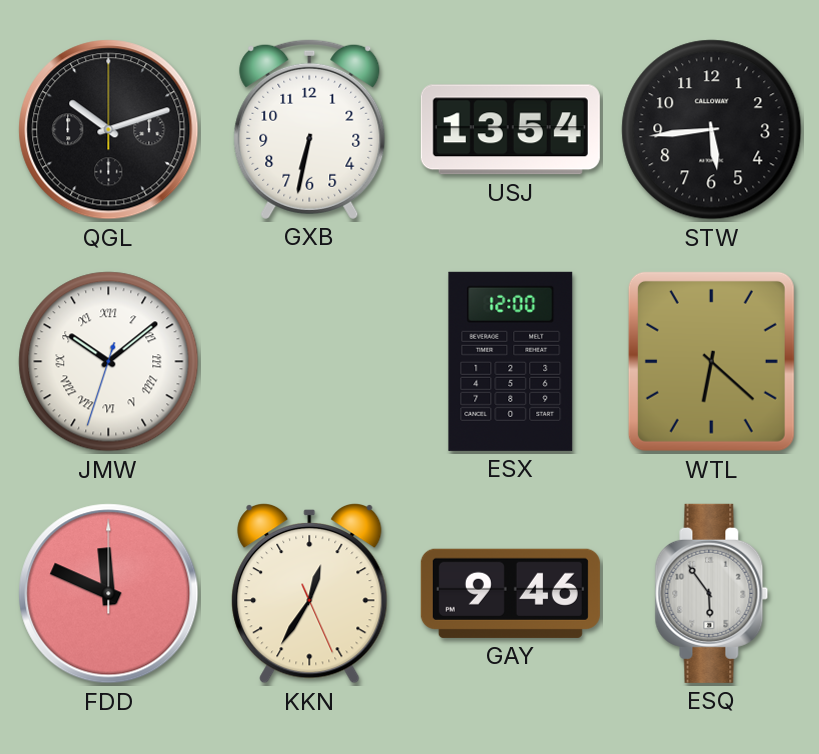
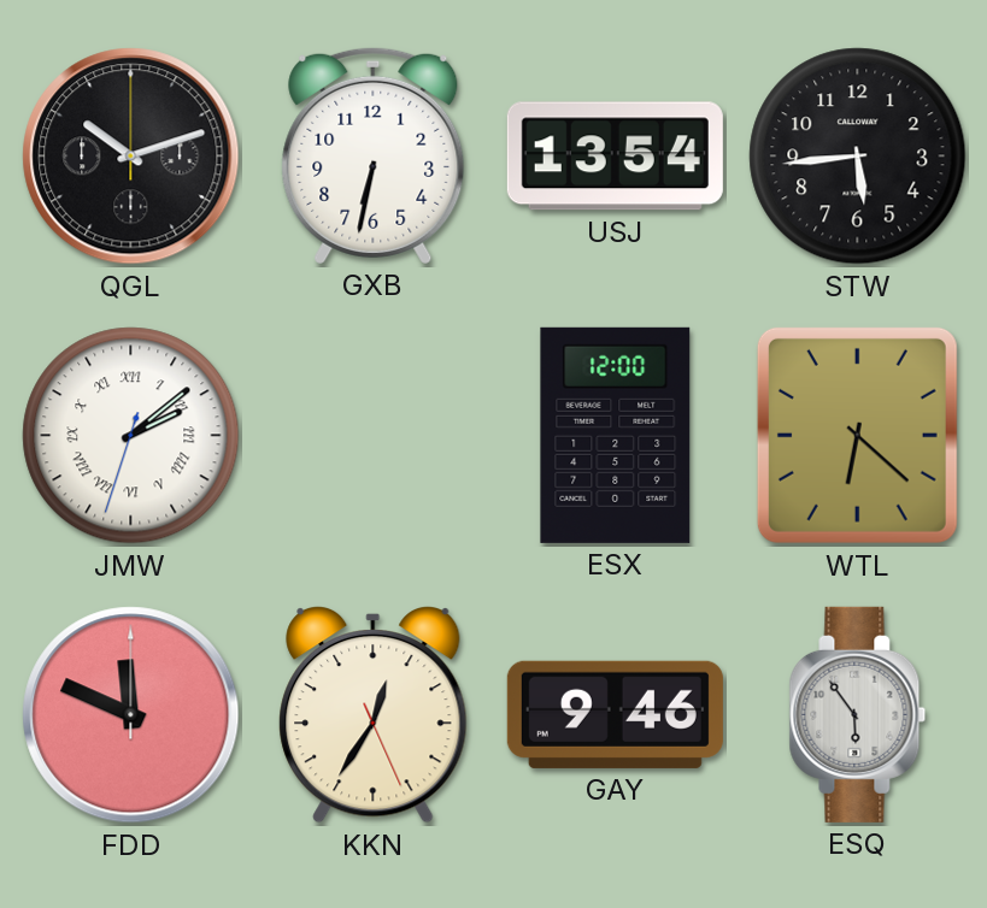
JMW: 10:08 -> 2:08 (131, 436)
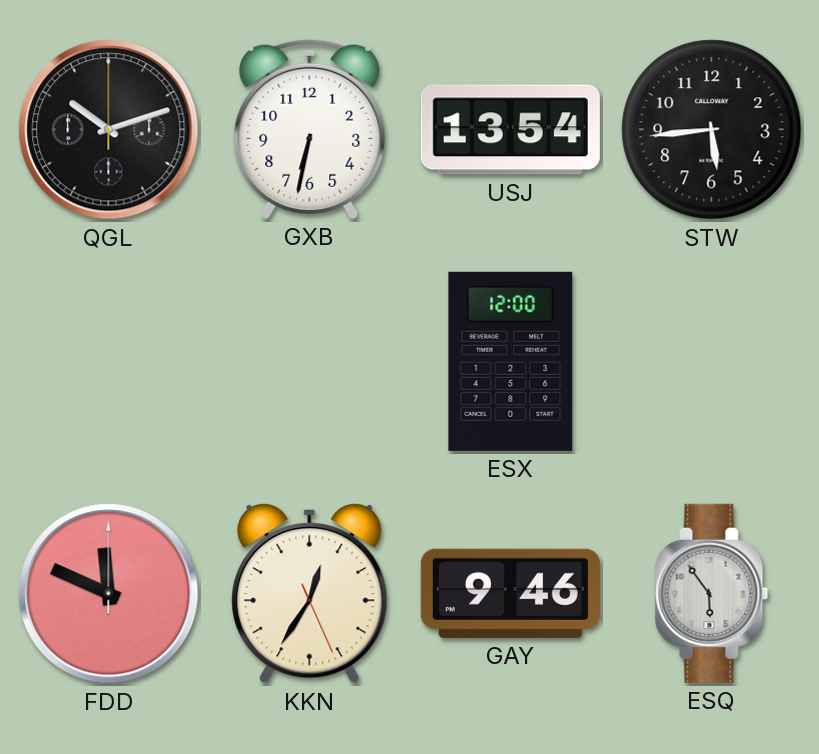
JMW: 2:08 -> none (131, 436)
WTL: 6:22 -> none (857, 435)
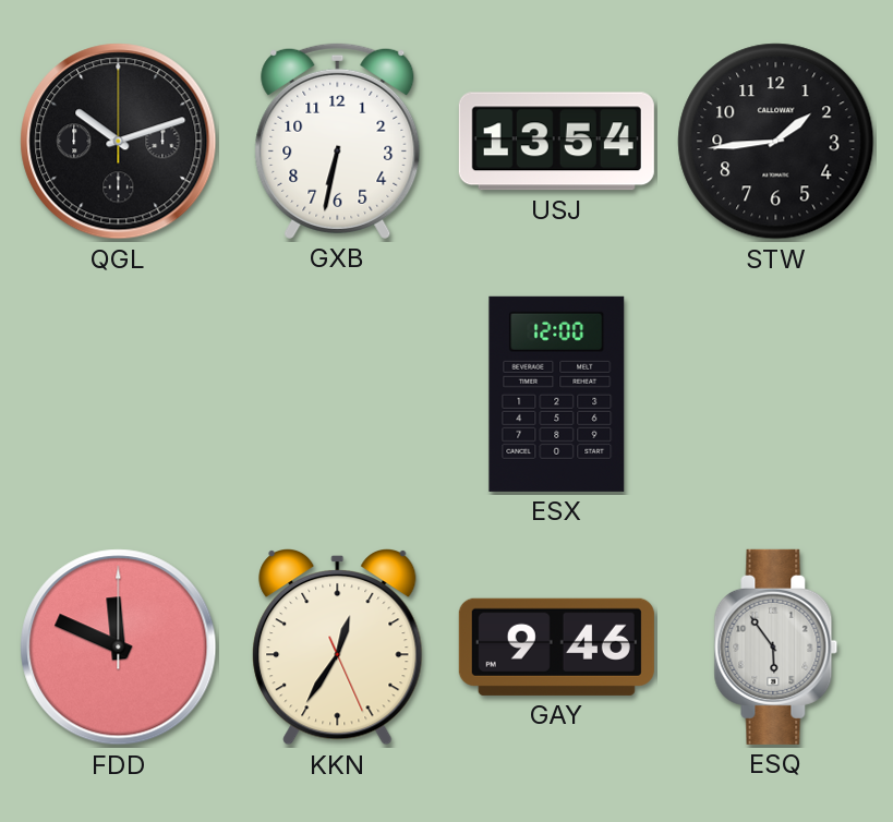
STW: 5:44 -> 1:44 (776, 142)
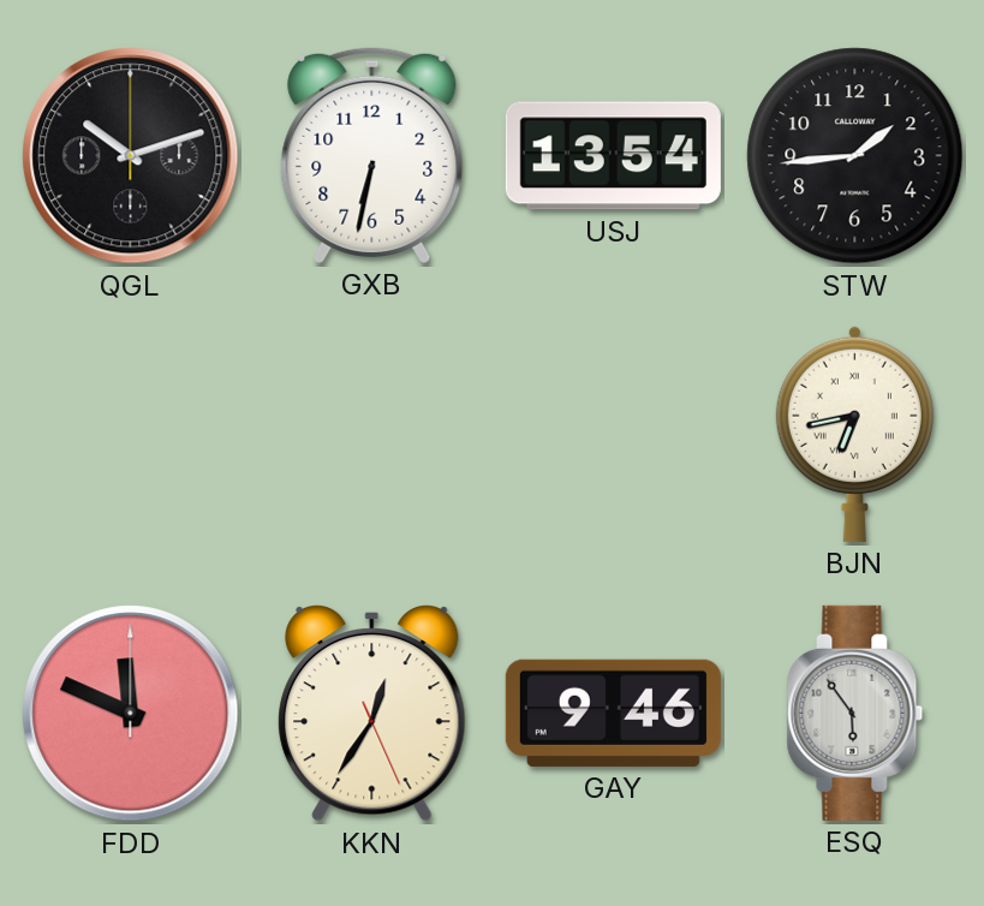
ESX: 12:00 -> none (557, 394)
BJN: none -> 6:43 (854, 434)
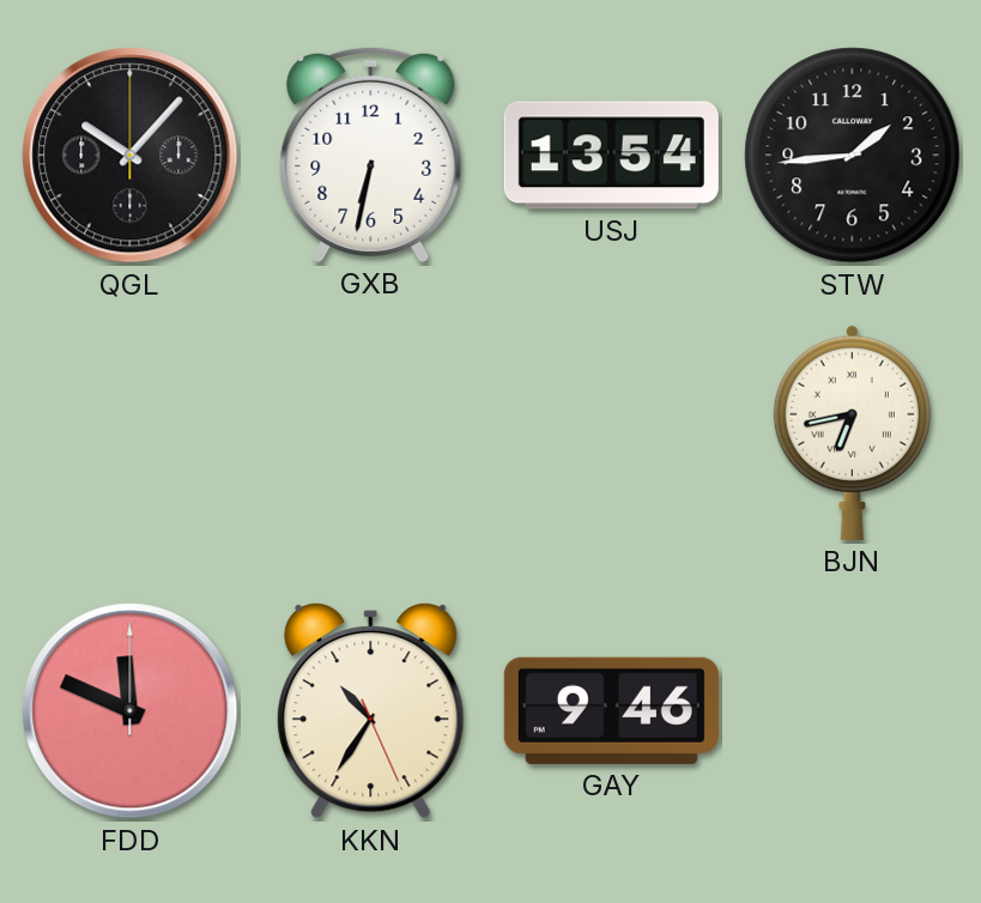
QGL: 10:12 -> 10:07 (131, 156)
KKN: 12:35 -> 10:35 (371, 711)
ESQ: 5:54 -> none (855, 713)
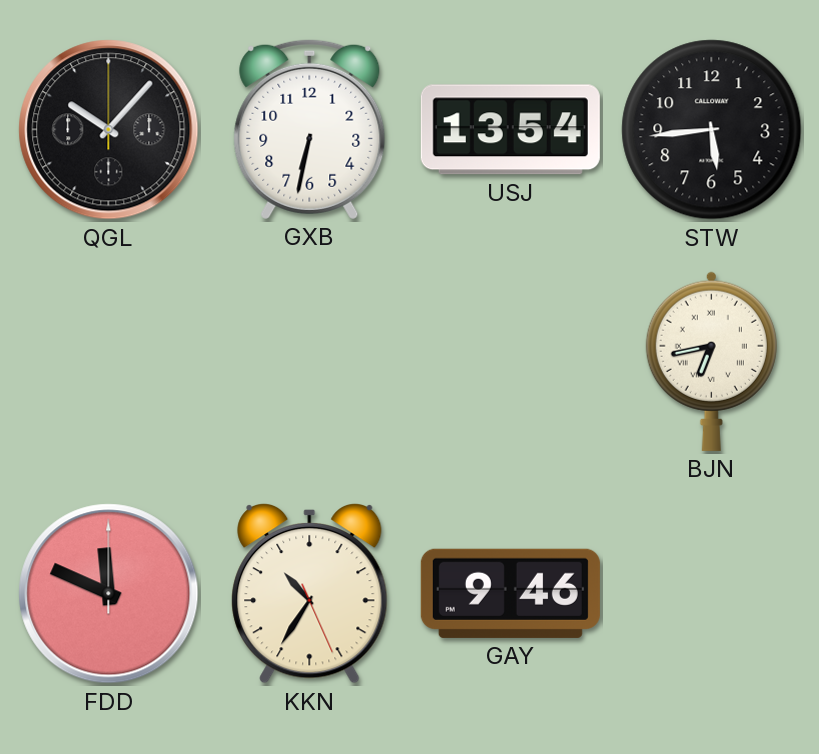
STW: 1:44 -> 5:44 (712, 130)
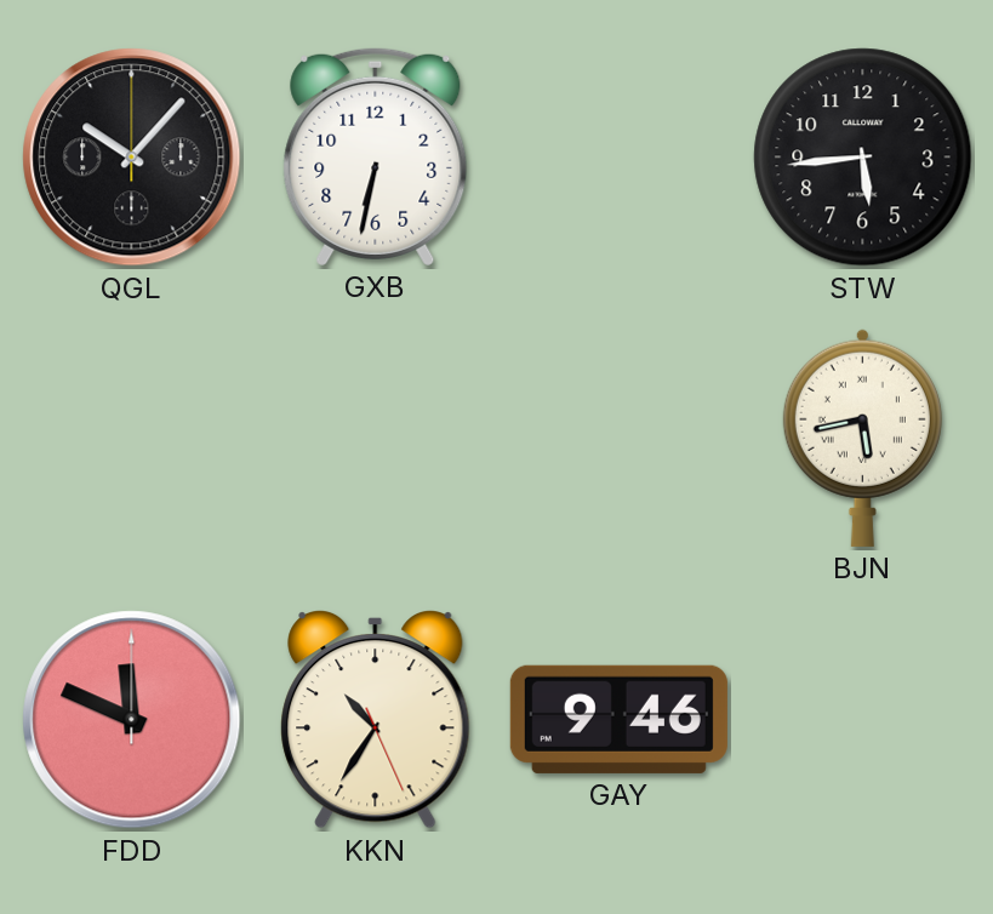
USJ: 13:54 -> none (510, 130)
BJN: 6:43 -> 5:43 (862, 438)
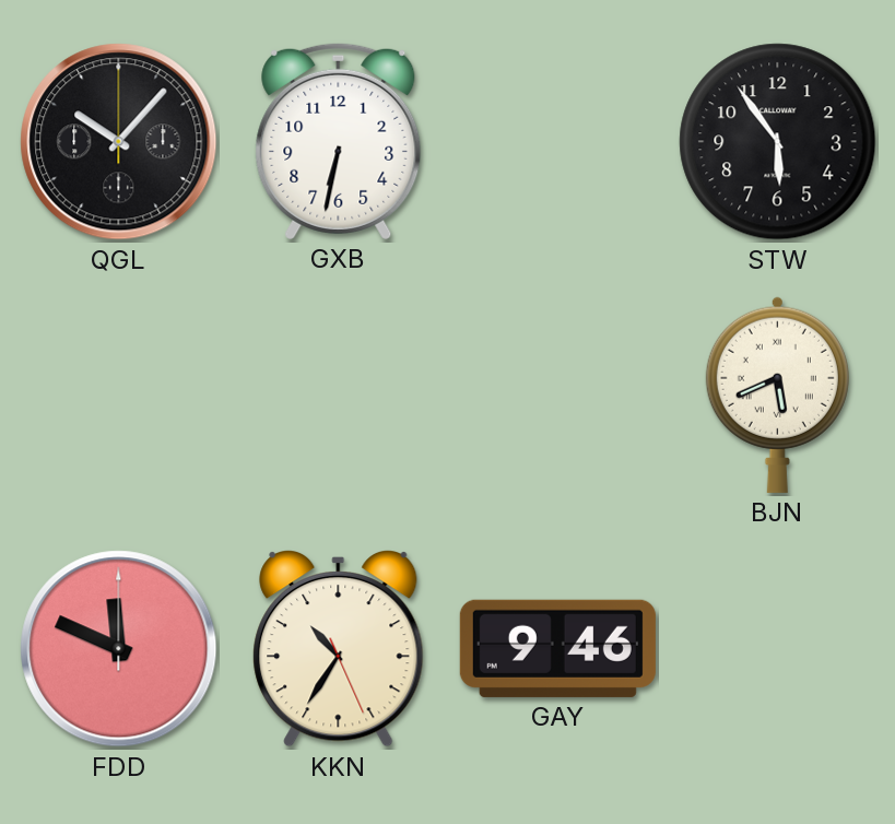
STW: 5:44 -> 5:54 (778, 142)
BJN: 5:43 -> 5:41 (777, 395)
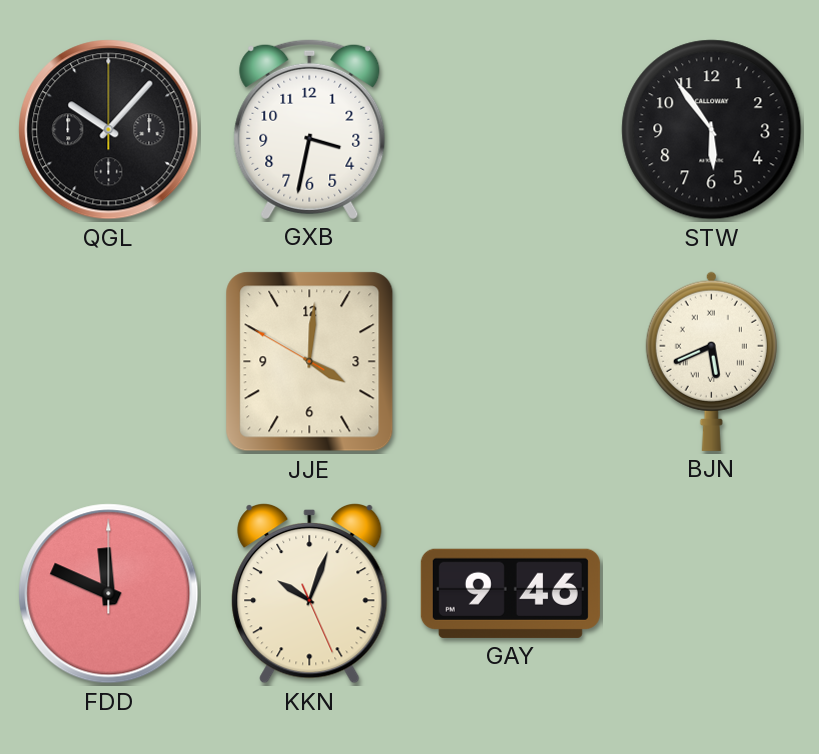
GXB: 6:32 -> 3:32 (310, 129)
JJE: none -> 4:00 (310, 362)
KKN: 10:35 -> 10:03 (310, 594)
